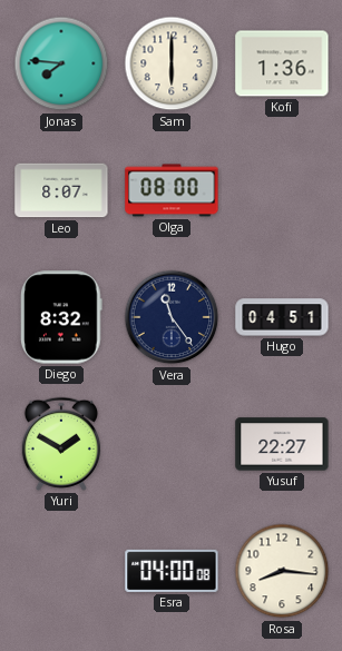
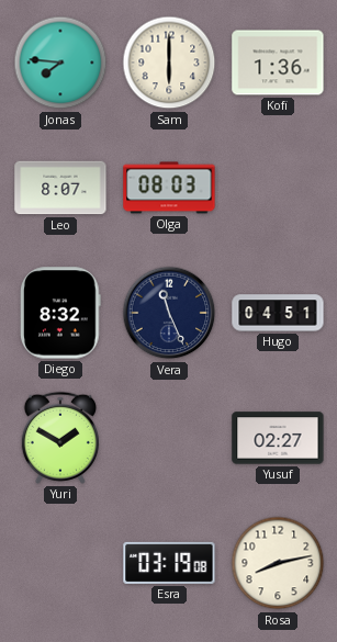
Olga: 08:00 -> 08:03 (169, 188)
Vera: 11:24 -> 11:26 (169, 313)
Yusuf: 22:27 -> 02:27 (278, 438)
Esra: 04:00 -> 03:19 (169, 563)
Rosa: 8:16 -> 8:13 (278, 563)
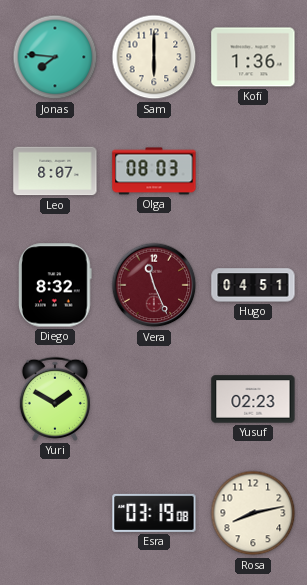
Vera dial: navy -> burgundy (154, 285)
Yusuf: 02:27 -> 02:23 (253, 399)
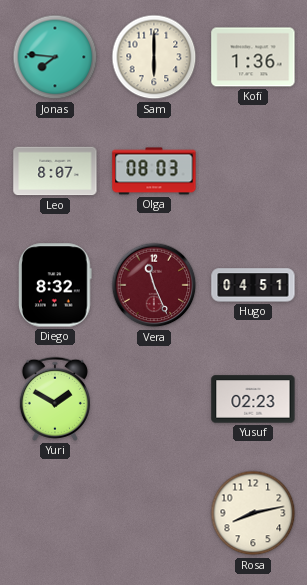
Esra: 03:19 -> none (154, 513)
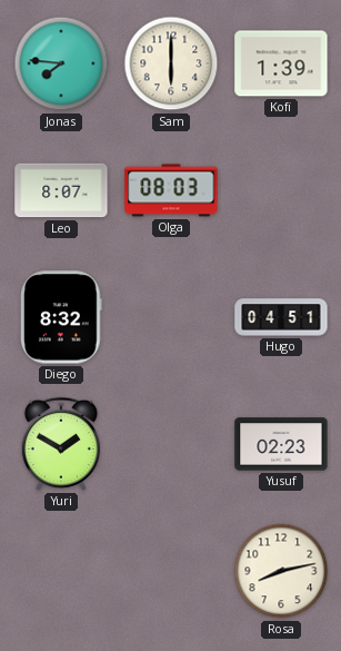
Kofi: 1:36 -> 1:39 (281, 63)
Vera: 11:26 -> none (154, 285)
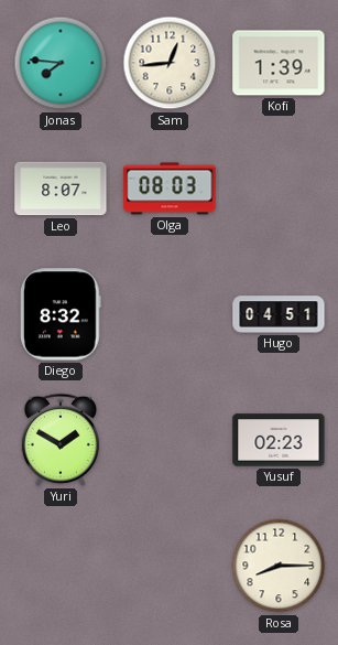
Sam: 6:00 -> 12:44 (170, 63)
Rosa: 8:13 -> 8:15 (279, 566)
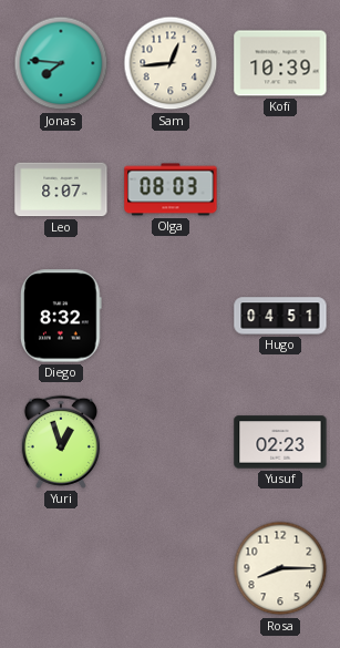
Kofi: 1:39 -> 10:39 (280, 63)
Yuri: 1:50 -> 12:57 (61, 442)
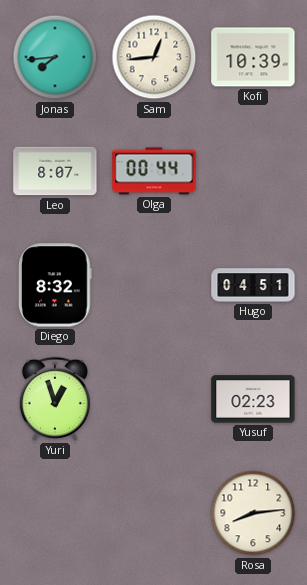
Jonas: 7:46 -> 7:44 (55, 57)
Olga: 08:03 -> 00:44 (154, 171)
Rosa: 8:15 -> 8:14 (253, 513)
